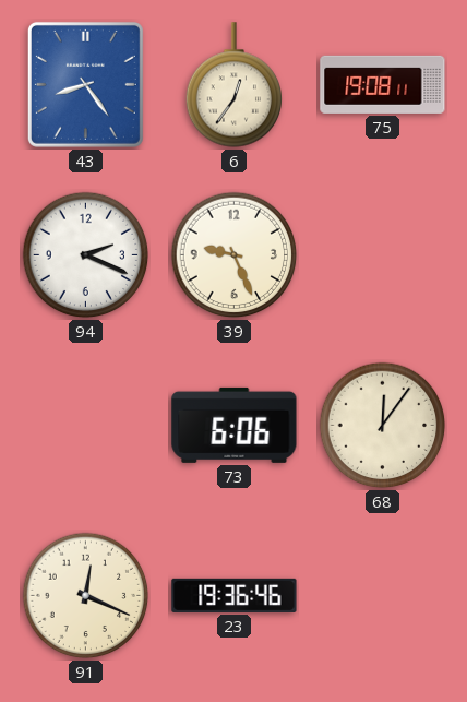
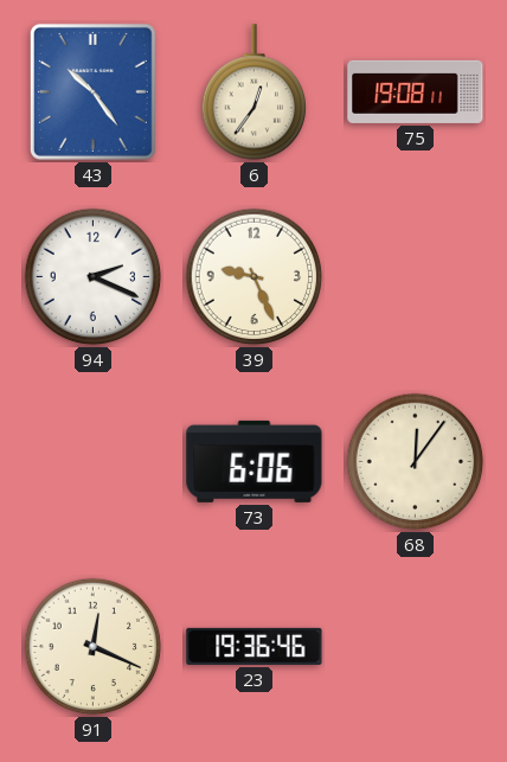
43: 8:24 -> 10:24 (92, 91)
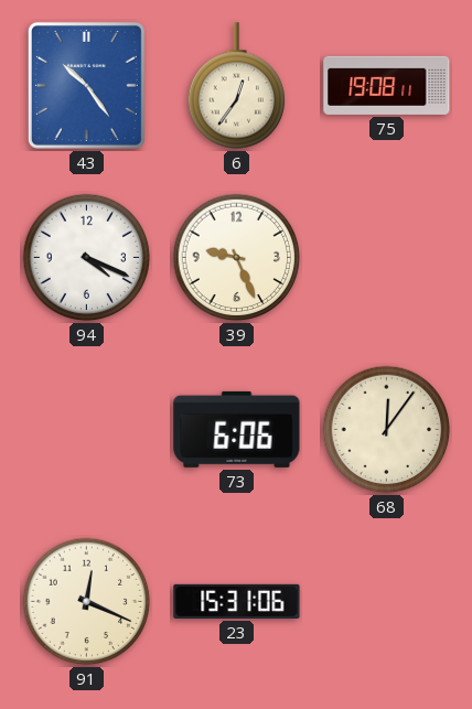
94: 2:19 -> 4:19 (87, 258)
23: 19:36 -> 15:31 (237, 601)
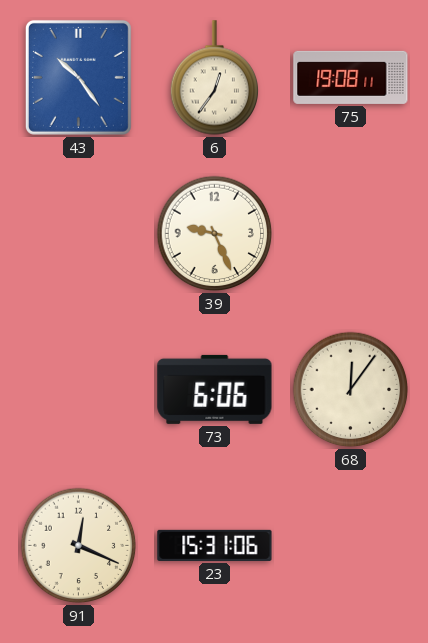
94: 4:19 -> none (87, 258)
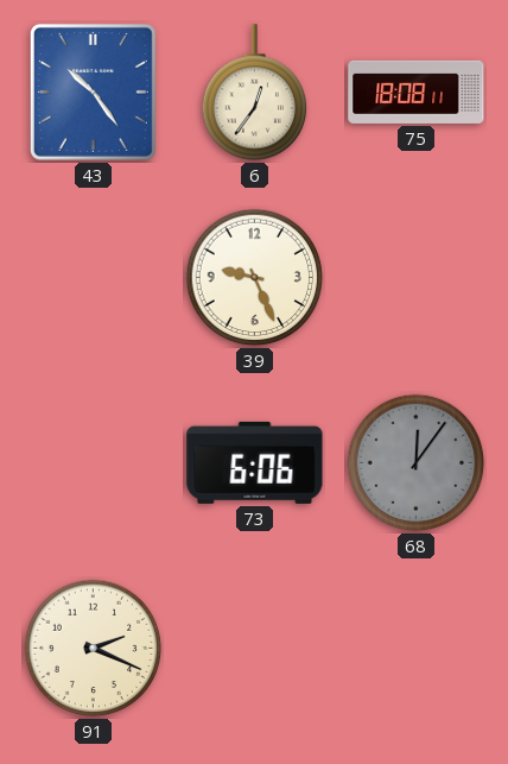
75: 19:08 -> 18:08 (417, 91)
68 dial: cream -> grey (417, 463)
91: 12:19 -> 2:19 (94, 649)
23: 15:31 -> none (215, 545)
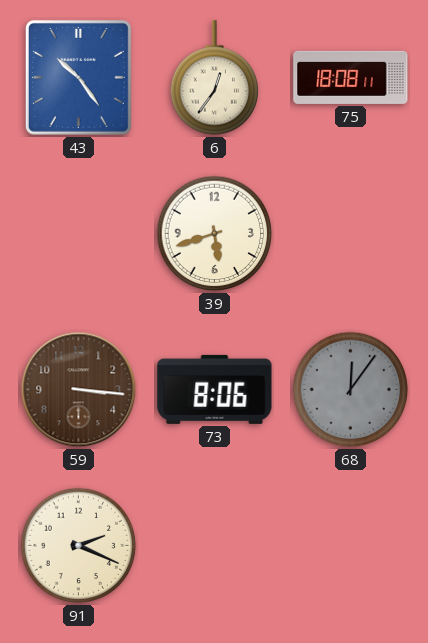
39: 9:26 -> 5:42 (215, 234)
59: none -> 3:16 (79, 390)
73: 6:06 -> 8:06 (215, 389)
